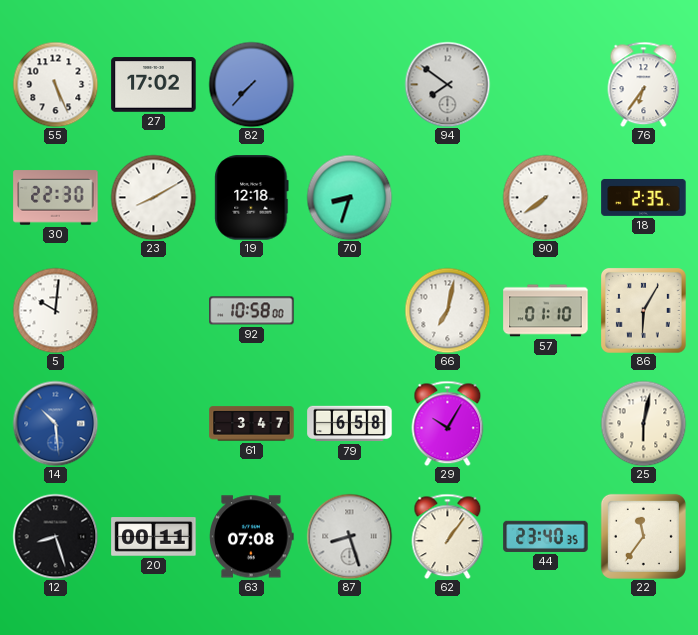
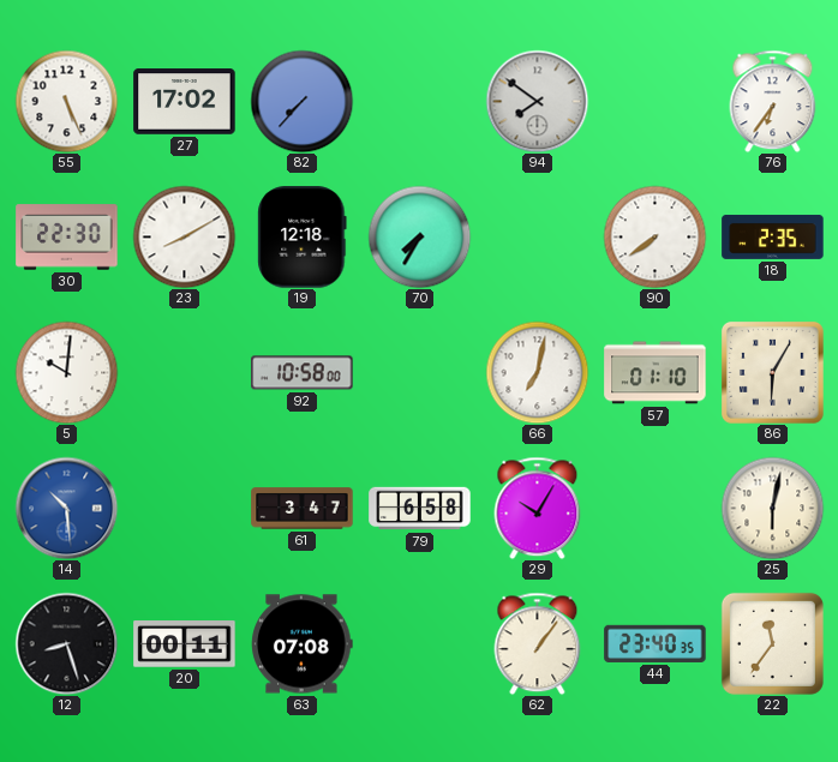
70: 8:33 -> 7:35 (419, 236)
87: 8:27 -> none (349, 536)
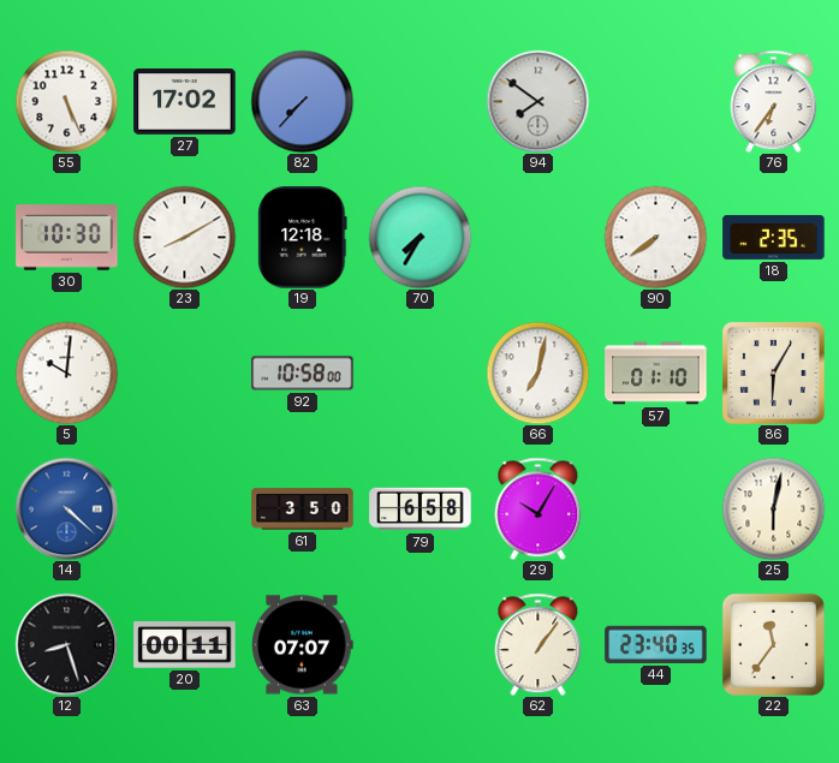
30: 22:30 -> 10:30 (67, 238)
14: 10:29 -> 4:22 (66, 508)
61: 3:47 -> 3:50 (303, 509)
63: 07:08 -> 07:07 (303, 645)
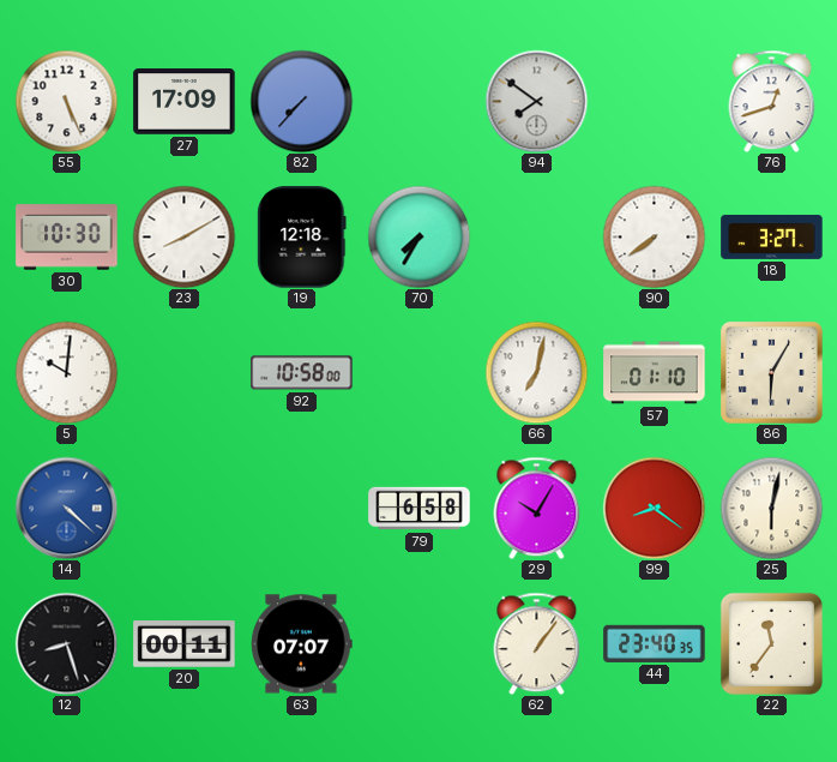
27: 17:02 -> 17:09 (185, 102)
76: 6:36 -> 12:42 (772, 101)
18: 2:35 -> 3:27 (772, 236)
61: 3:50 -> none (303, 509)
99: none -> 8:21 (654, 508)
